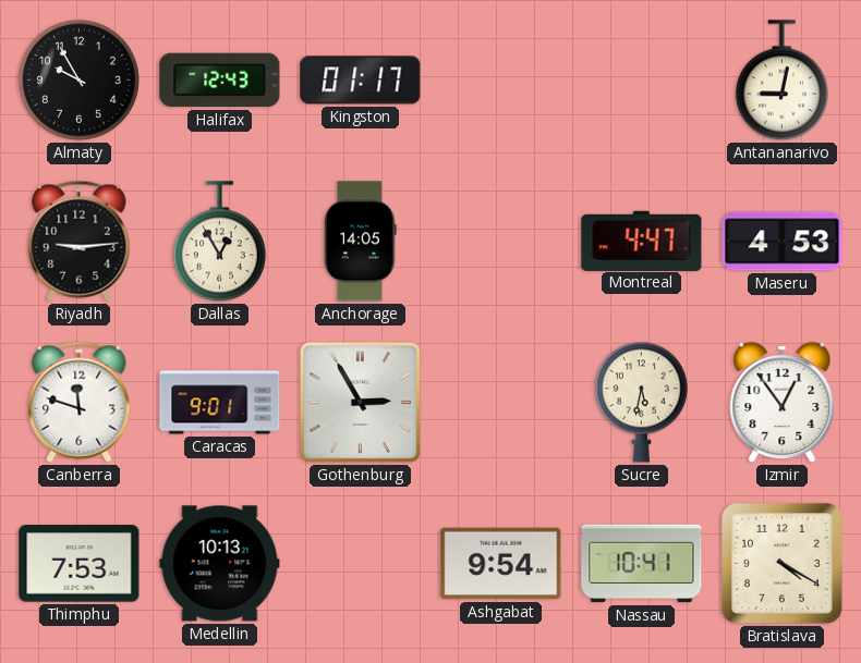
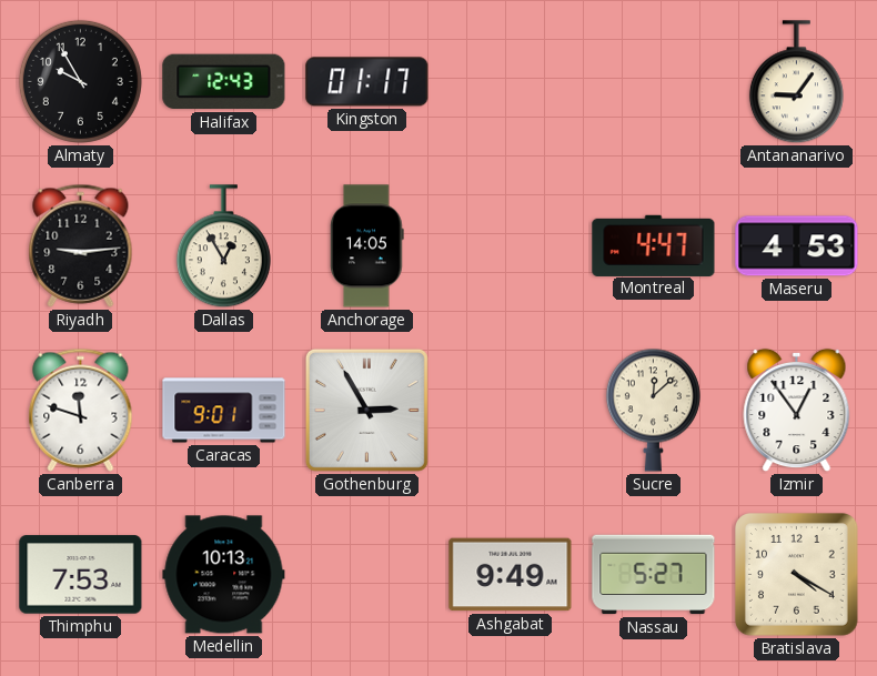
Antananarivo: 9:02 -> 9:06 (796, 82)
Sucre: 5:32 -> 12:08 (653, 410)
Ashgabat: 9:54 -> 9:49 (511, 575)
Nassau: 10:41 -> 5:27 (654, 575)
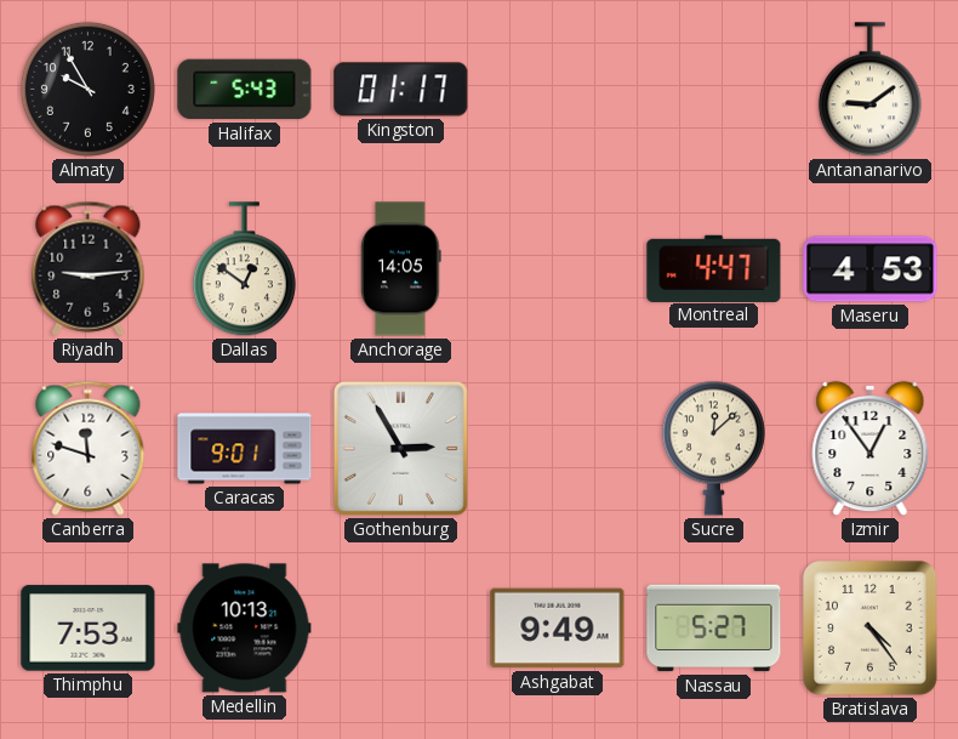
Halifax: 12:43 -> 5:43 (245, 90)
Antananarivo: 9:06 -> 9:09 (869, 90)
Dallas: 12:55 -> 12:51 (244, 269)
Bratislava: 4:20 -> 4:24 (871, 629)
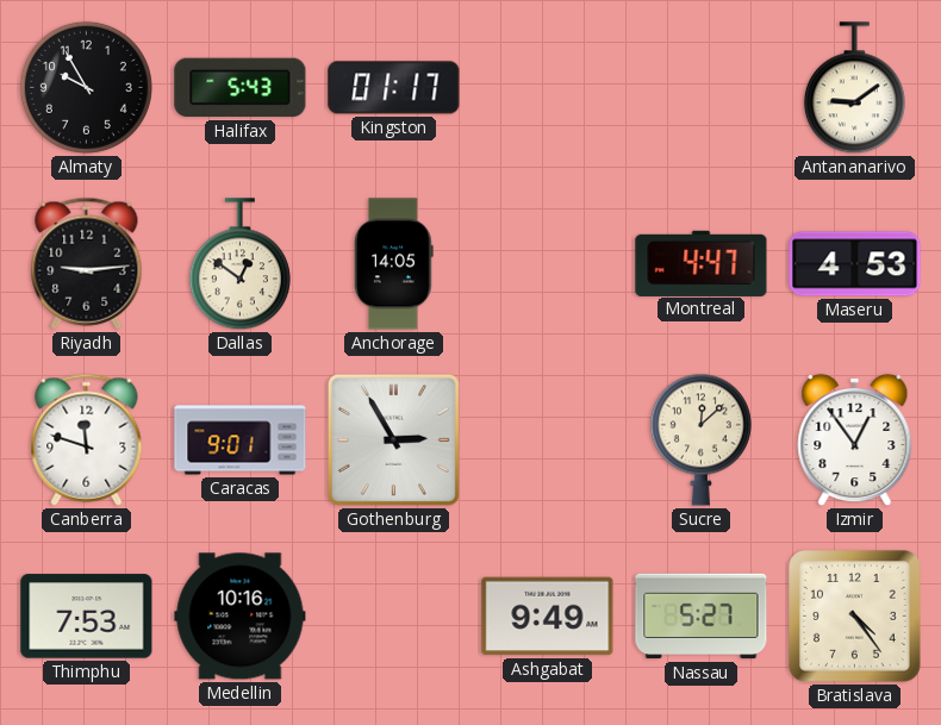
Medellin: 10:13 -> 10:16 (241, 617)
